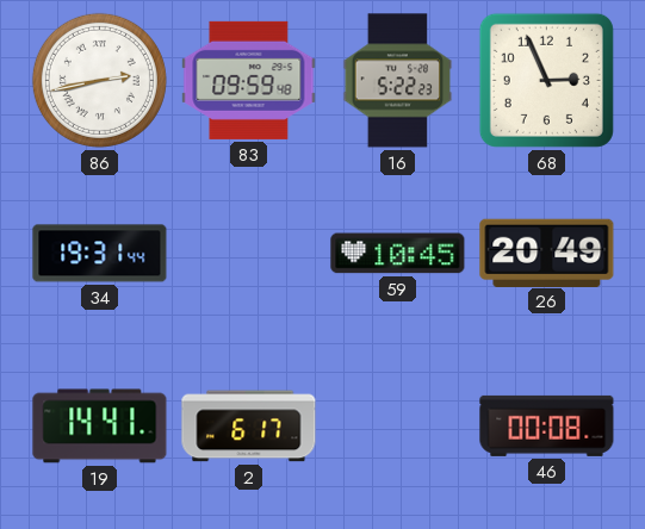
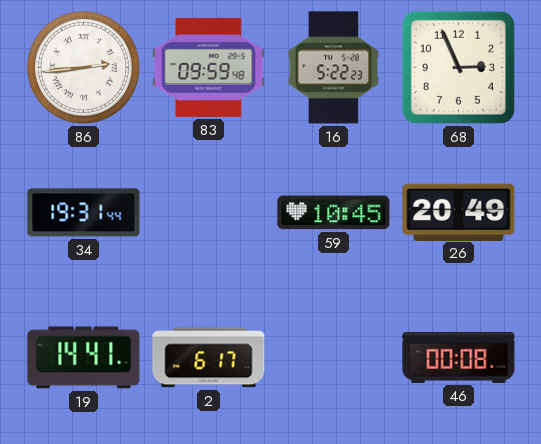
86: 2:43 -> 2:44 (83, 67)
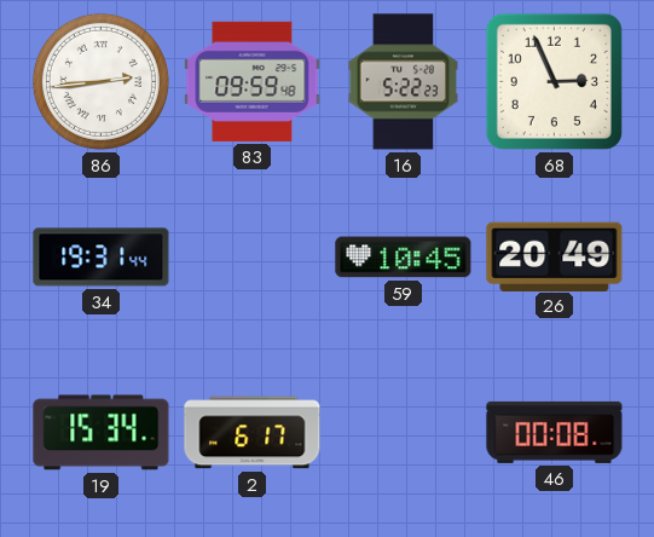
19: 14:41 -> 15:34 (102, 433)
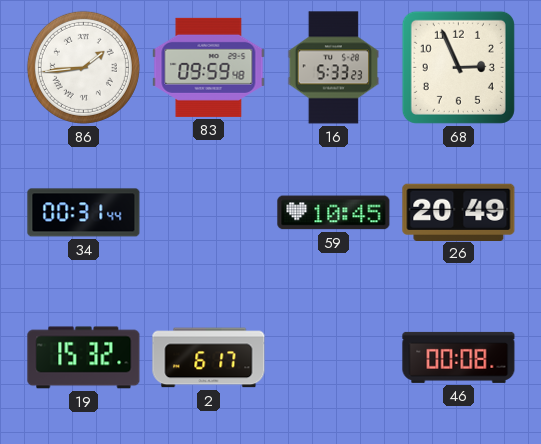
86: 2:44 -> 1:44 (83, 67)
16: 5:22 -> 5:33 (334, 68)
34: 19:31 -> 00:31 (84, 213)
19: 15:34 -> 15:32 (84, 358)
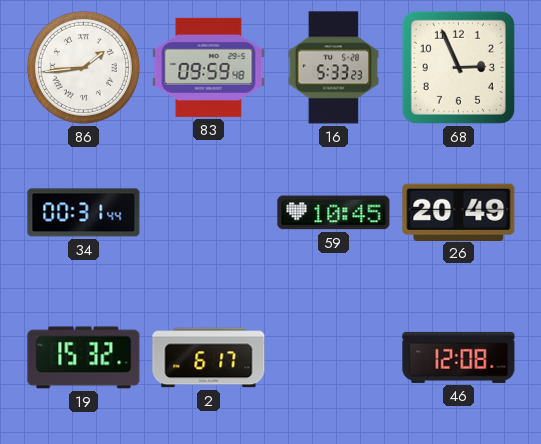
46: 00:08 -> 12:08 (459, 357)
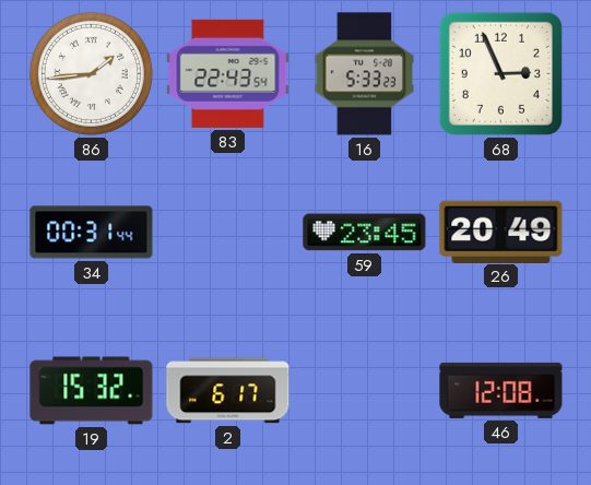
83: 09:59 -> 22:43 (228, 73)
59: 10:45 -> 23:45 (365, 233)
